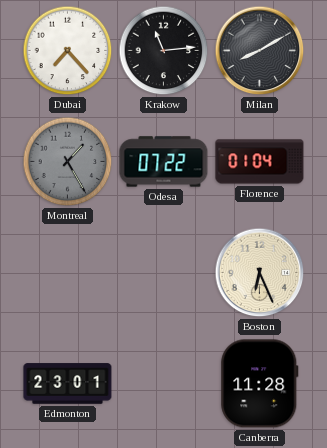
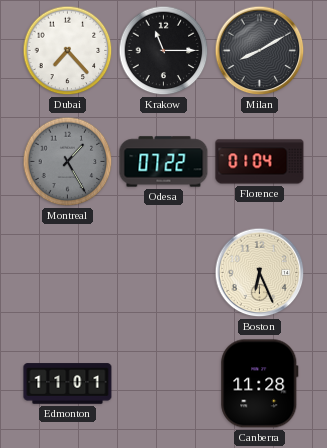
Krakow: 11:14 -> 11:15 (164, 51)
Edmonton: 23:01 -> 11:01 (68, 384)
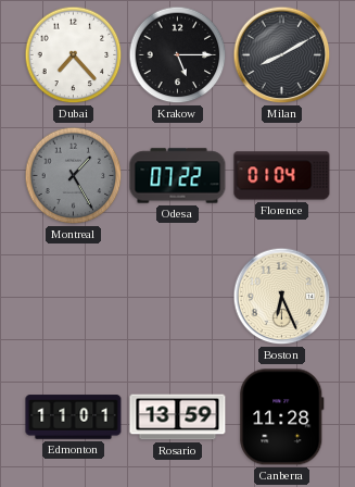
Krakow: 11:15 -> 5:15 (178, 55)
Rosario: none -> 13:59 (178, 417)
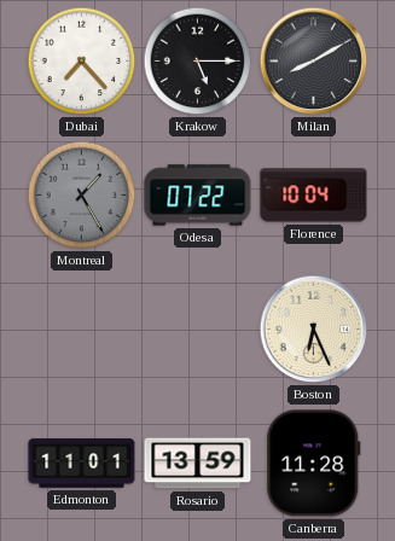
Florence: 01:04 -> 10:04 (314, 196)
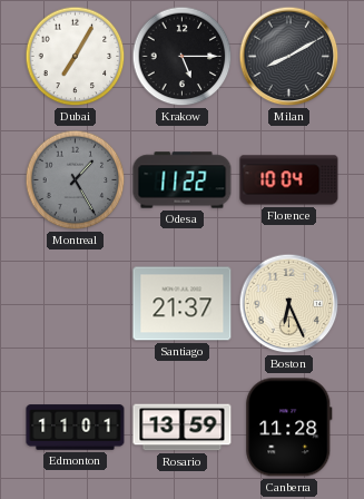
Dubai: 7:23 -> 7:05 (76, 57)
Odesa: 07:22 -> 11:22 (183, 180)
Santiago: none -> 21:37 (183, 304)
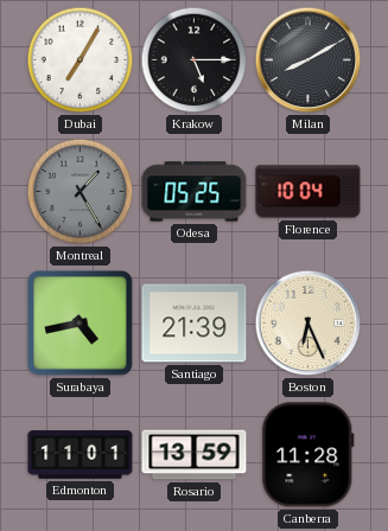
Odesa: 11:22 -> 05:25 (195, 192)
Surabaya: none -> 4:43 (81, 324)
Santiago: 21:37 -> 21:39 (195, 324)
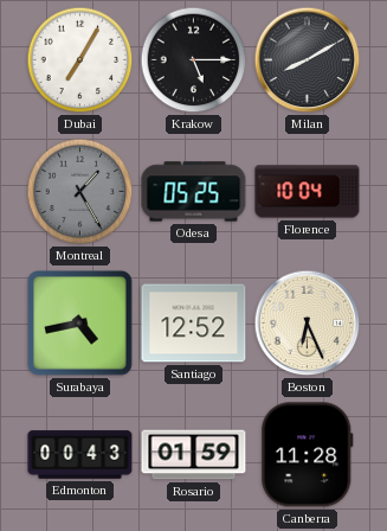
Santiago: 21:39 -> 12:52 (194, 324)
Edmonton: 11:01 -> 00:43 (80, 455)
Rosario: 13:59 -> 01:59 (194, 455)
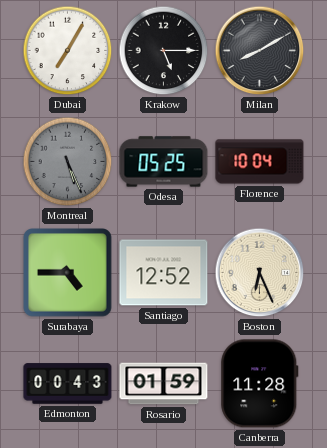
Montreal: 1:25 -> 5:26 (68, 162)
Surabaya: 4:43 -> 4:45 (68, 273)
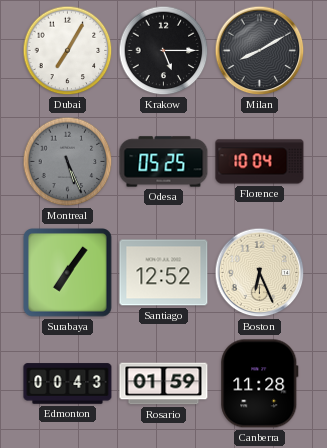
Surabaya: 4:45 -> 7:06 (68, 273)
